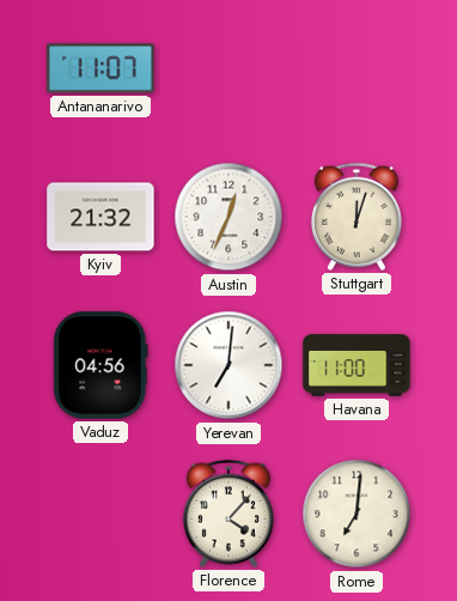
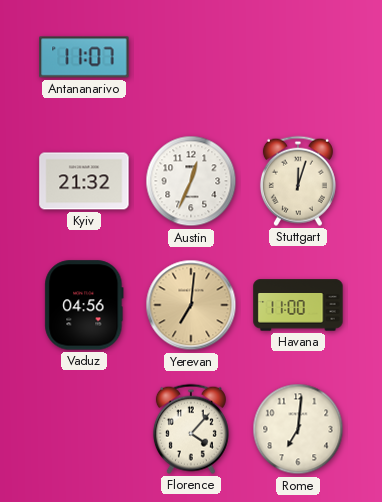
Yerevan dial: white -> champagne (191, 305)
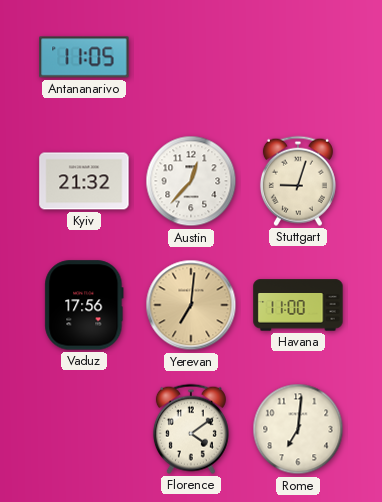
Antananarivo: 11:07 -> 11:05 (84, 57)
Austin: 12:34 -> 12:37 (191, 181)
Stuttgart: 12:03 -> 9:03 (298, 181)
Vaduz: 04:56 -> 17:56 (84, 305)
Florence: 4:07 -> 4:09 (191, 429)
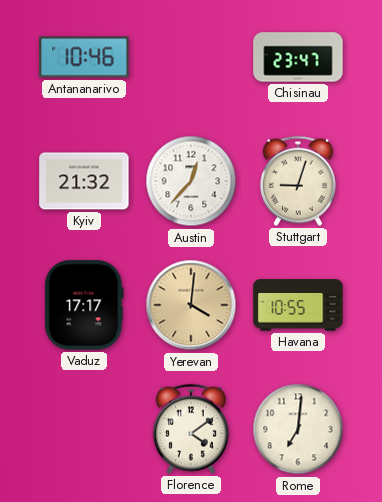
Antananarivo: 11:05 -> 10:46 (84, 57)
Chisinau: none -> 23:47 (298, 57)
Vaduz: 17:56 -> 17:17 (84, 305)
Yerevan: 7:01 -> 4:01 (191, 305)
Havana: 11:00 -> 10:55 (298, 305)
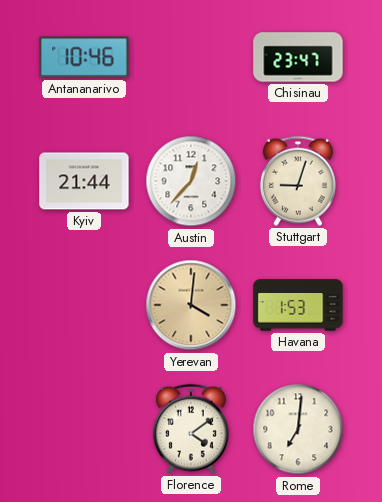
Kyiv: 21:32 -> 21:44 (84, 181)
Vaduz: 17:17 -> none (84, 305)
Havana: 10:55 -> 1:53 (298, 305)
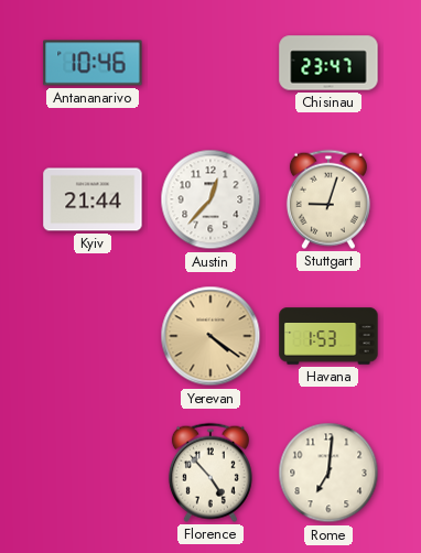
Yerevan: 4:01 -> 4:21 (210, 336)
Florence: 4:09 -> 4:53 (210, 473)
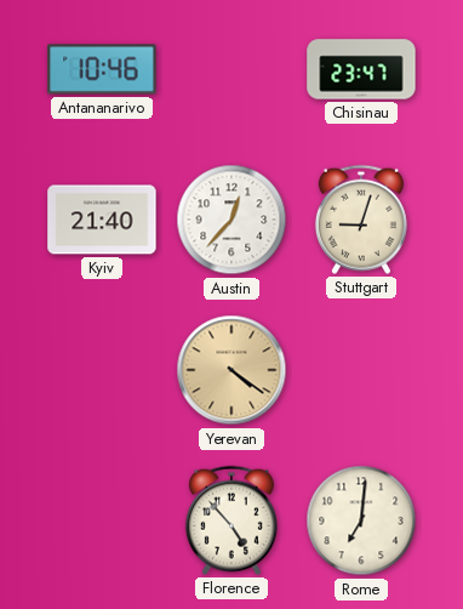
Kyiv: 21:44 -> 21:40 (102, 220)
Havana: 1:53 -> none (328, 336)
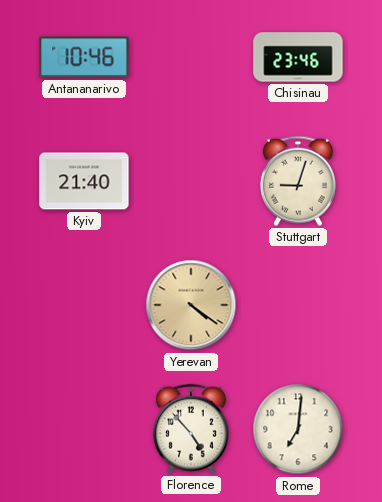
Chisinau: 23:47 -> 23:46 (298, 57)
Austin: 12:37 -> none (232, 220)
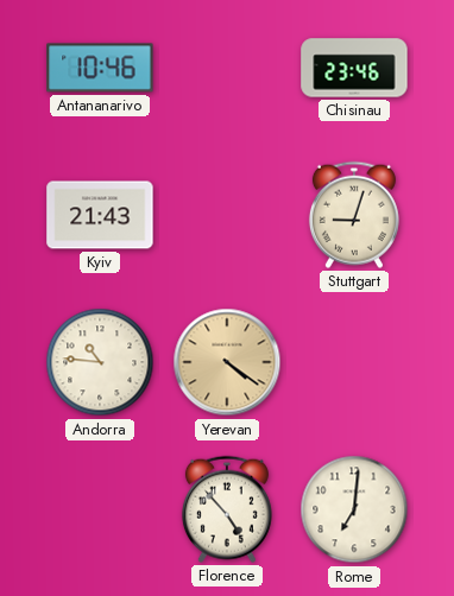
Kyiv: 21:40 -> 21:43 (100, 215)
Andorra: none -> 10:46 (100, 362)
